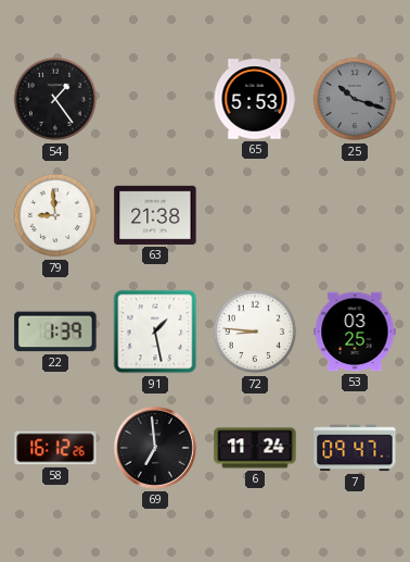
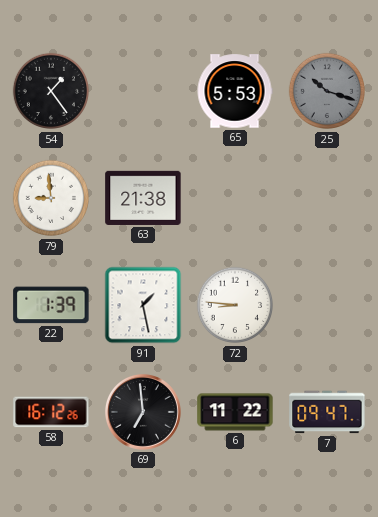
53: 03:25 -> none (355, 332)
6: 11:24 -> 11:22 (235, 412)
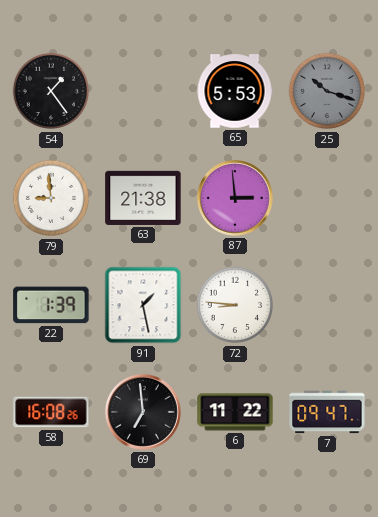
87: none -> 2:59 (235, 198)
58: 16:12 -> 16:08 (51, 412)
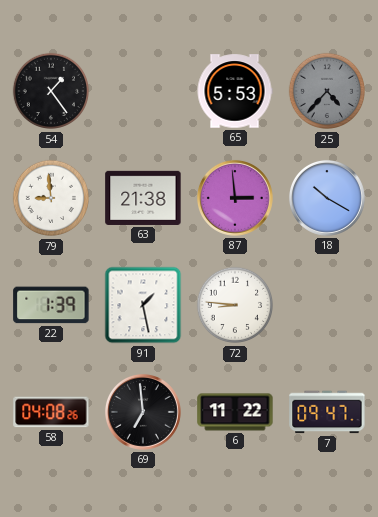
25: 10:18 -> 4:37 (327, 91)
18: none -> 10:20 (327, 198)
58: 16:08 -> 04:08 (51, 412)
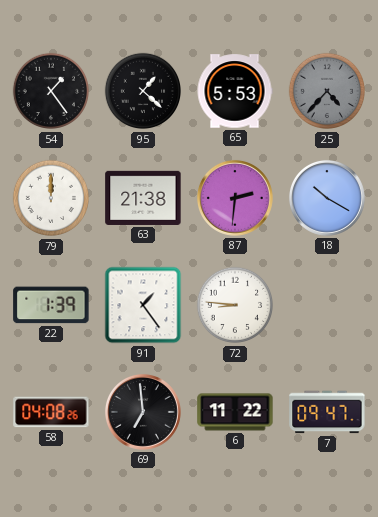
95: none -> 1:22 (143, 91)
79: 8:59 -> 12:00 (51, 198)
87: 2:59 -> 2:31 (235, 198)
91: 1:28 -> 1:24 (143, 305)
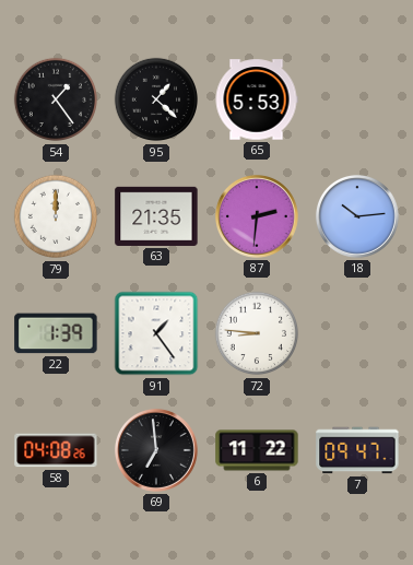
25: 4:37 -> none (327, 91)
63: 21:38 -> 21:35 (156, 216)
18: 10:20 -> 10:14 (357, 216)
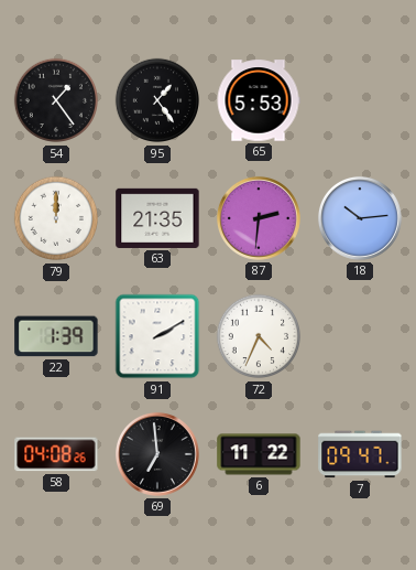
95: 1:22 -> 1:24 (157, 100)
91: 1:24 -> 2:10 (157, 336)
72: 8:46 -> 4:34 (259, 336)
